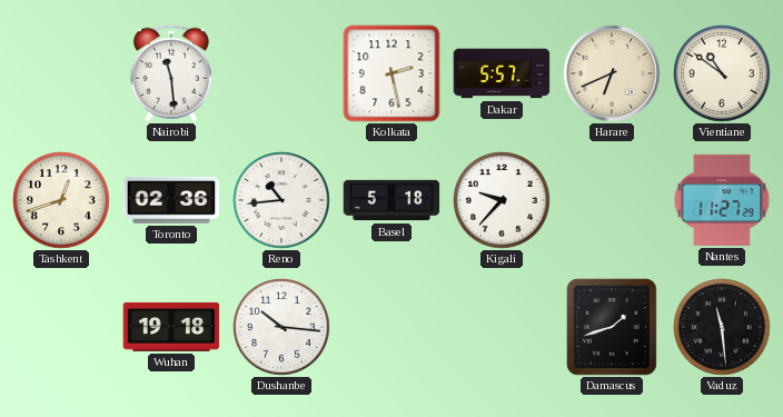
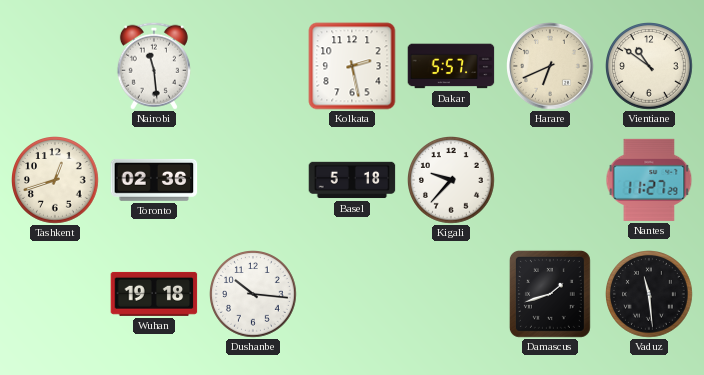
Reno: 10:44 -> none (283, 201)
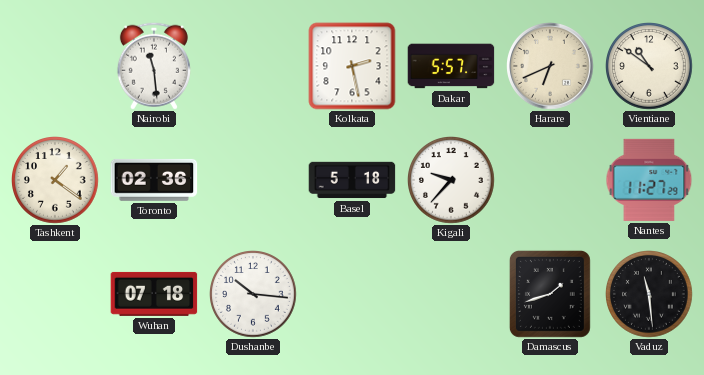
Tashkent: 12:42 -> 1:21 (56, 181)
Wuhan: 19:18 -> 07:18 (154, 294)
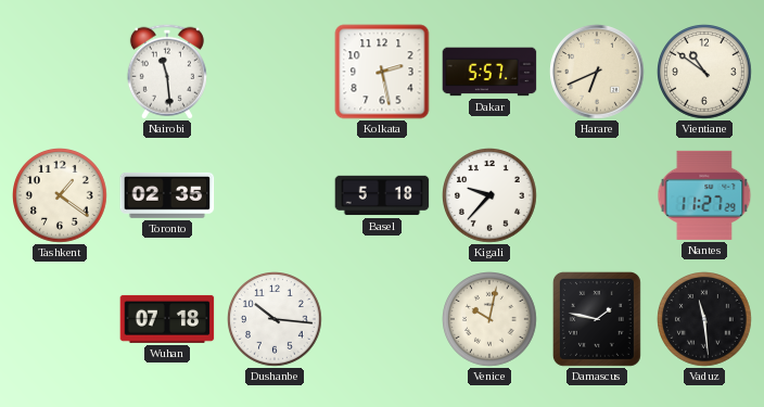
Toronto: 02:36 -> 02:35 (167, 195)
Venice: none -> 10:02 (491, 320)
Damascus: 1:42 -> 1:47 (597, 319)
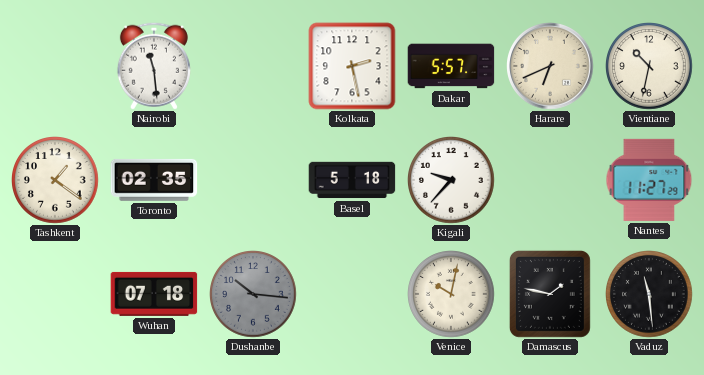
Vientiane: 10:51 -> 10:32 (650, 67)
Dushanbe dial: white -> grey (254, 295)
